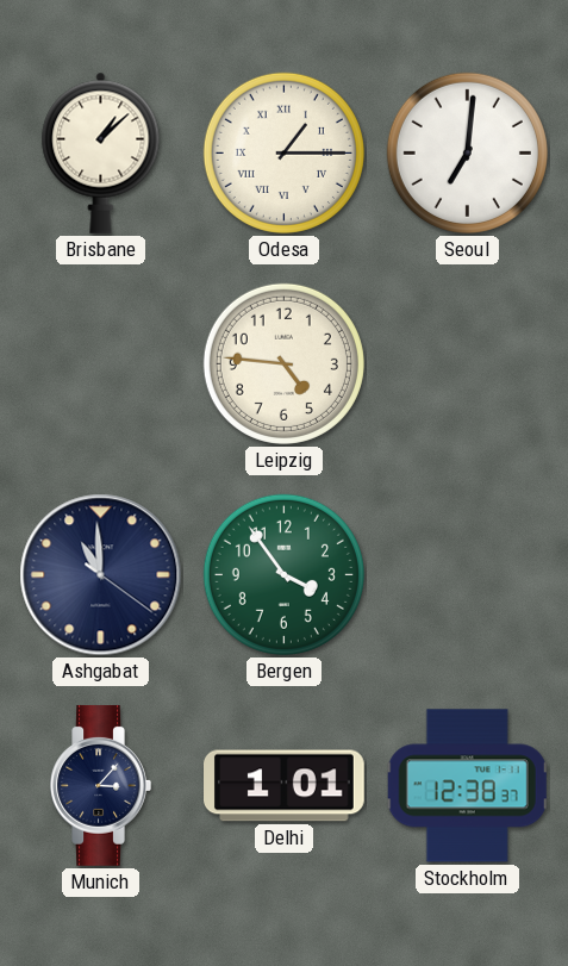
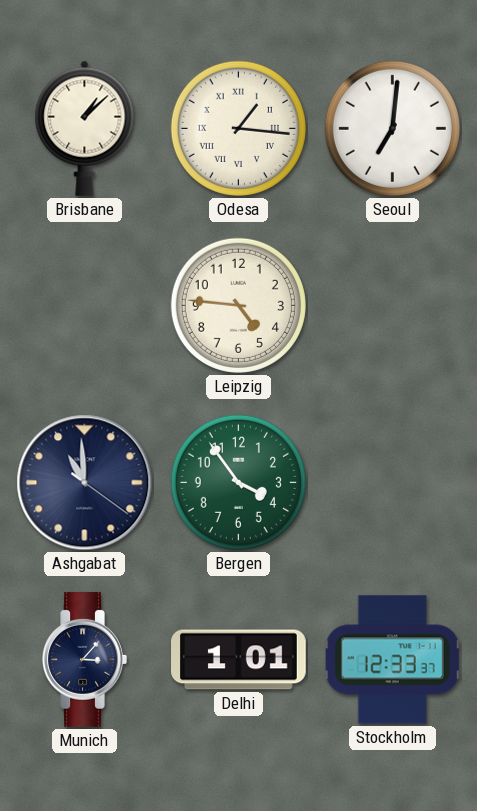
Odesa: 1:15 -> 1:16 (238, 128)
Stockholm: 12:38 -> 12:33 (392, 660)
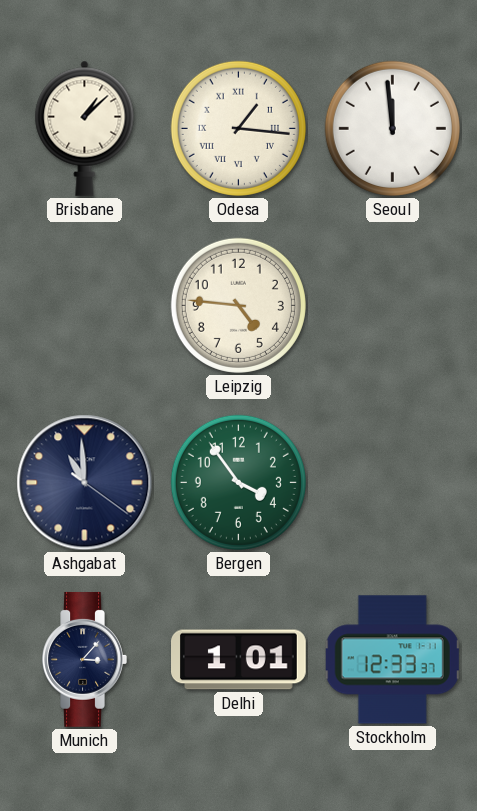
Seoul: 7:01 -> 11:59 (392, 128)
